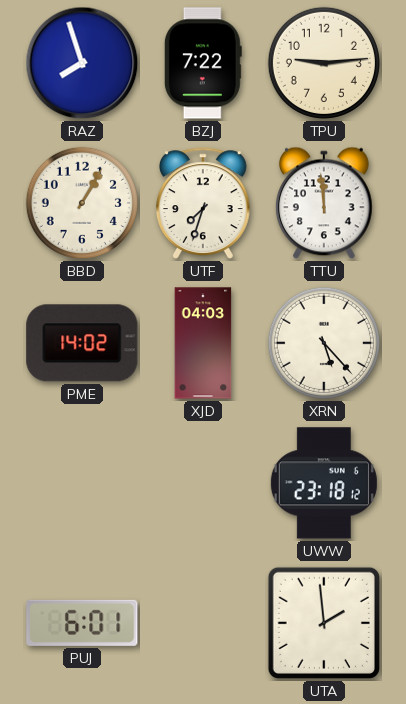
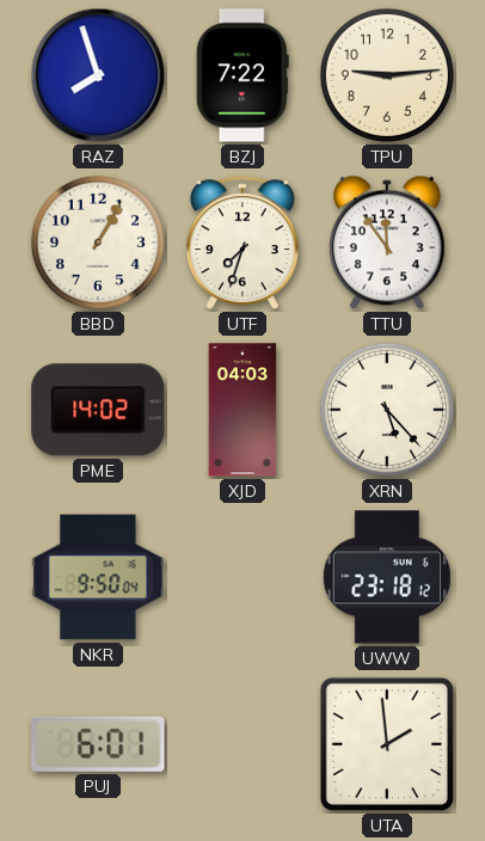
TTU: 11:59 -> 11:54 (388, 243)
NKR: none -> 9:50 (98, 577)
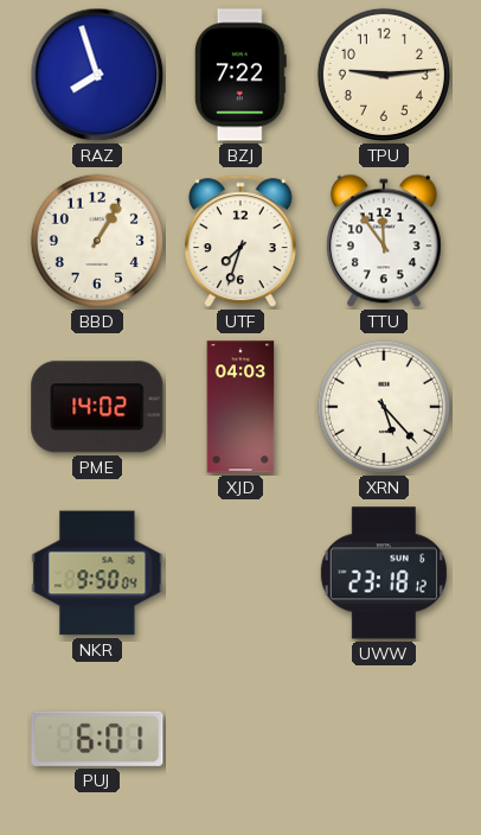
UTA: 1:59 -> none (387, 744)
